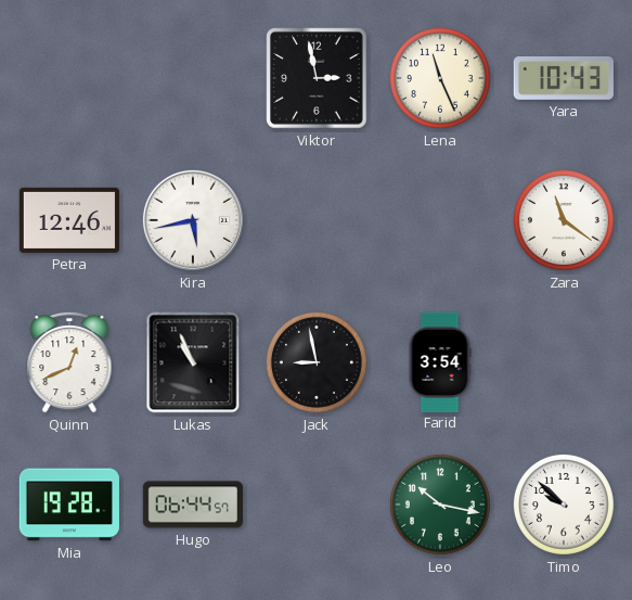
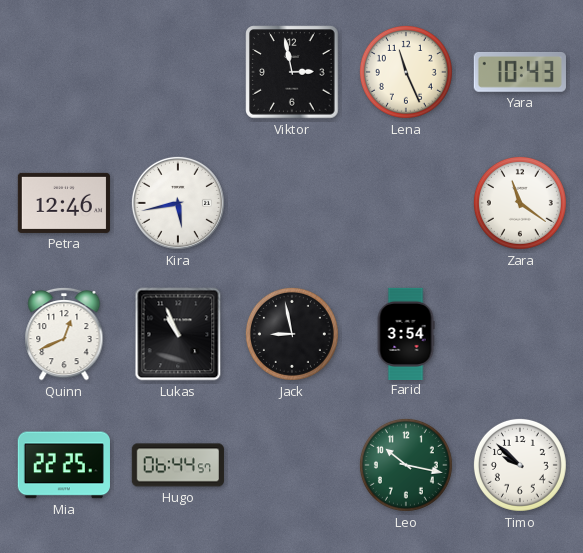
Mia: 19:28 -> 22:25 (64, 465)
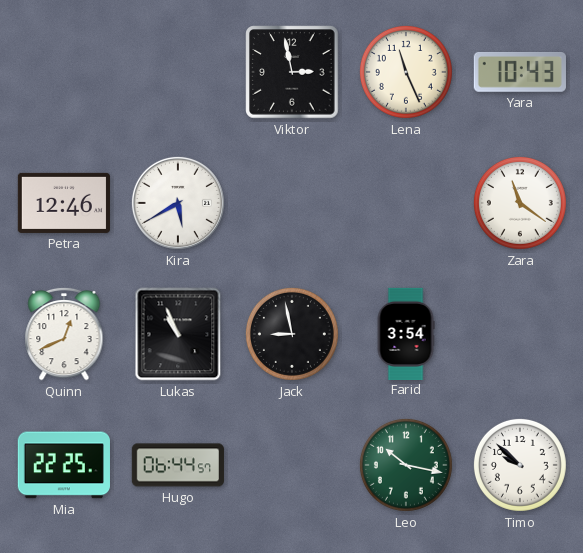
Kira: 5:43 -> 5:40 (178, 203)
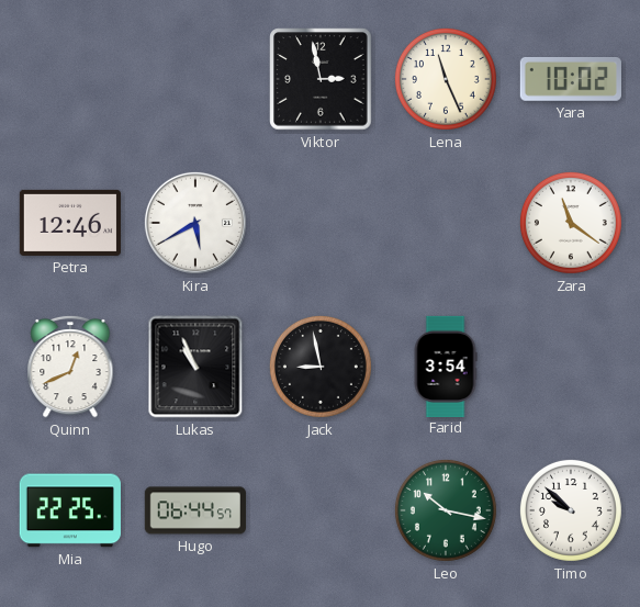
Yara: 10:43 -> 10:02 (571, 79)
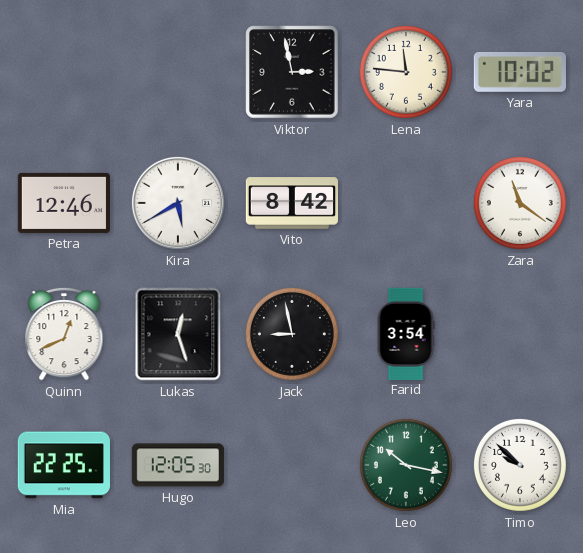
Lena: 11:26 -> 11:46 (406, 72)
Vito: none -> 8:42 (291, 203)
Lukas: 10:56 -> 12:27 (178, 334)
Hugo: 06:44 -> 12:05 (177, 465)
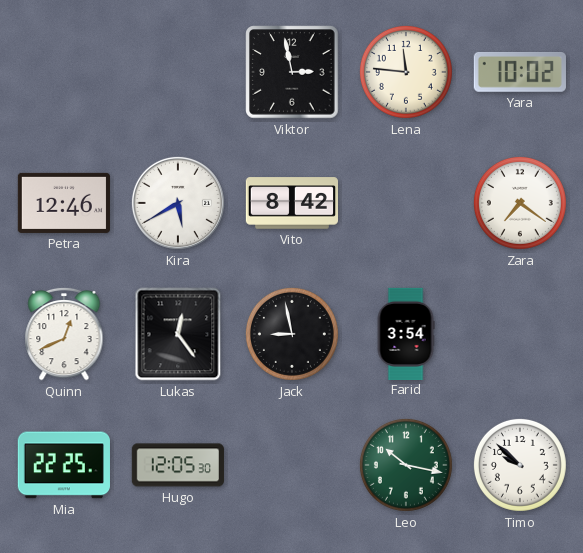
Zara: 11:21 -> 7:21 (520, 203)
Lukas: 12:27 -> 12:24 (178, 334)
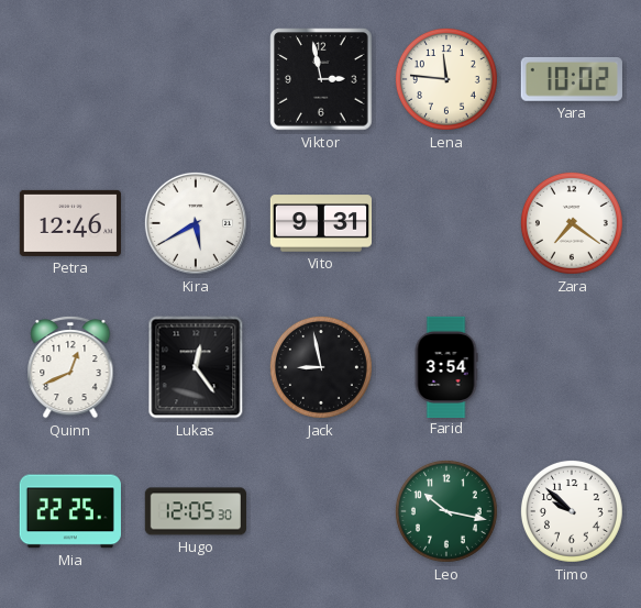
Vito: 8:42 -> 9:31 (320, 223)
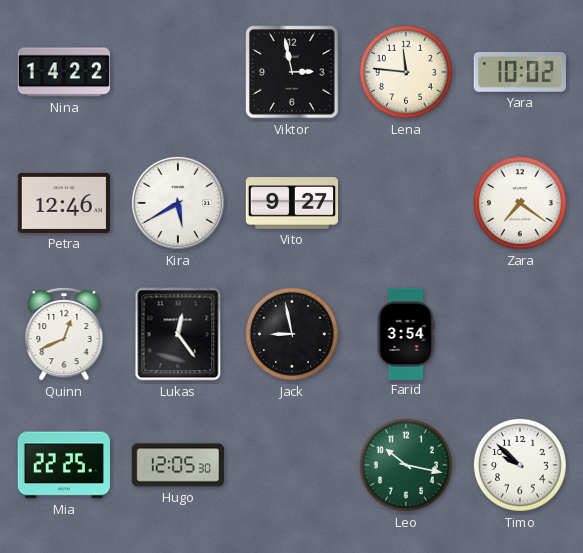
Nina: none -> 14:22 (64, 72)
Vito: 9:31 -> 9:27 (291, 203)
